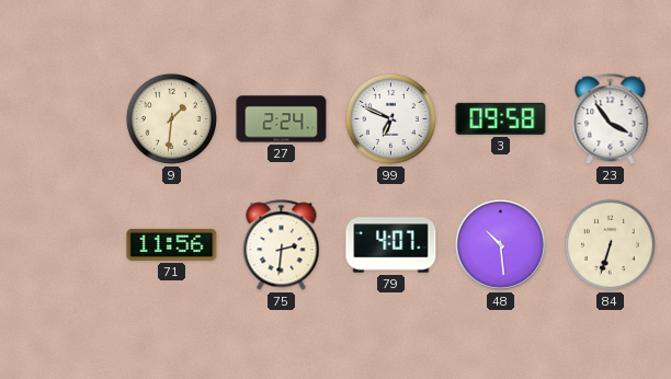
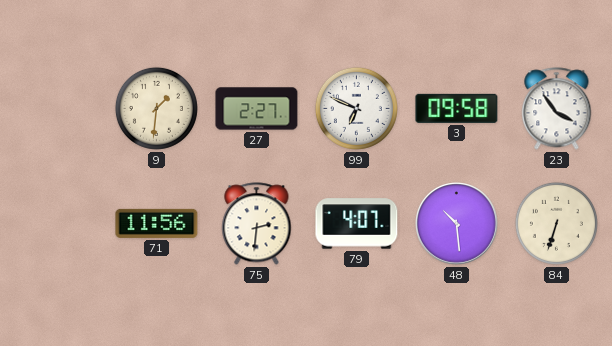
27: 2:24 -> 2:27 (257, 109)
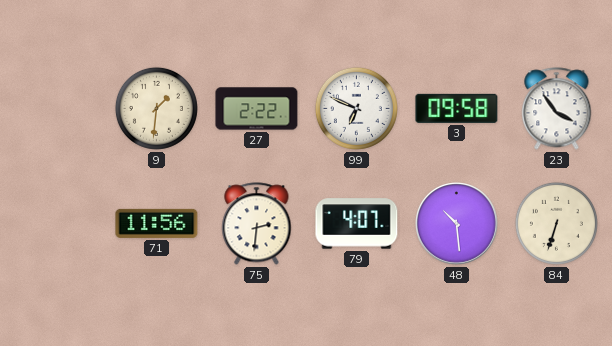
27: 2:27 -> 2:22 (257, 109)
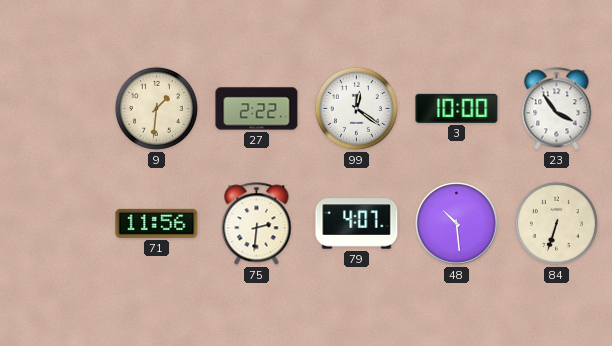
99: 6:49 -> 12:21 (356, 108)
3: 09:58 -> 10:00 (457, 108)
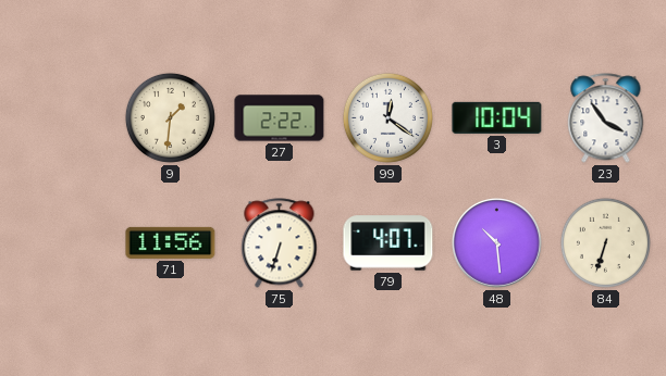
3: 10:00 -> 10:04 (497, 117)
75: 2:31 -> 6:33 (280, 243)
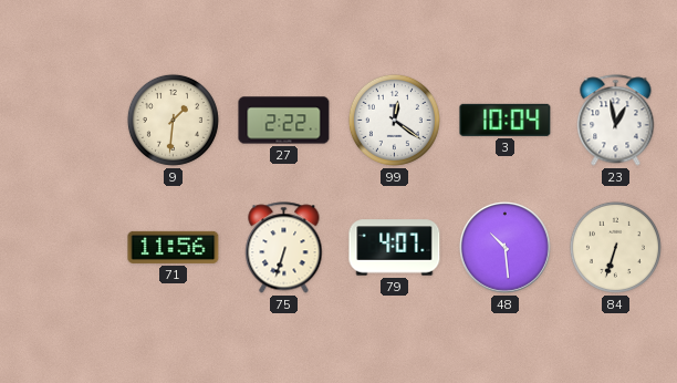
23: 3:54 -> 12:58 (616, 121)
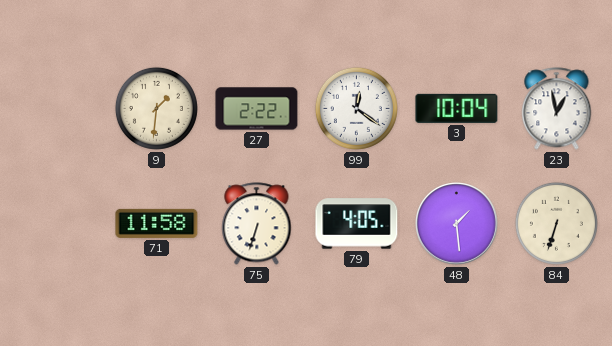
71: 11:56 -> 11:58 (157, 223)
79: 4:07 -> 4:05 (357, 224)
48: 10:29 -> 1:29 (457, 224)
